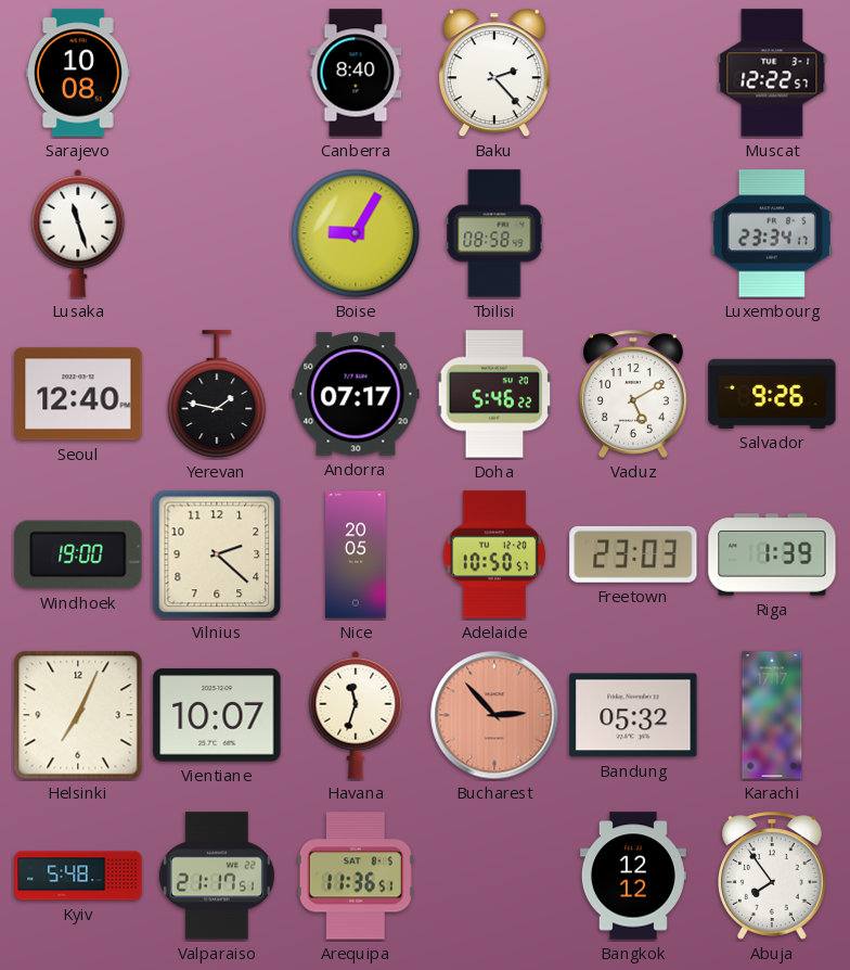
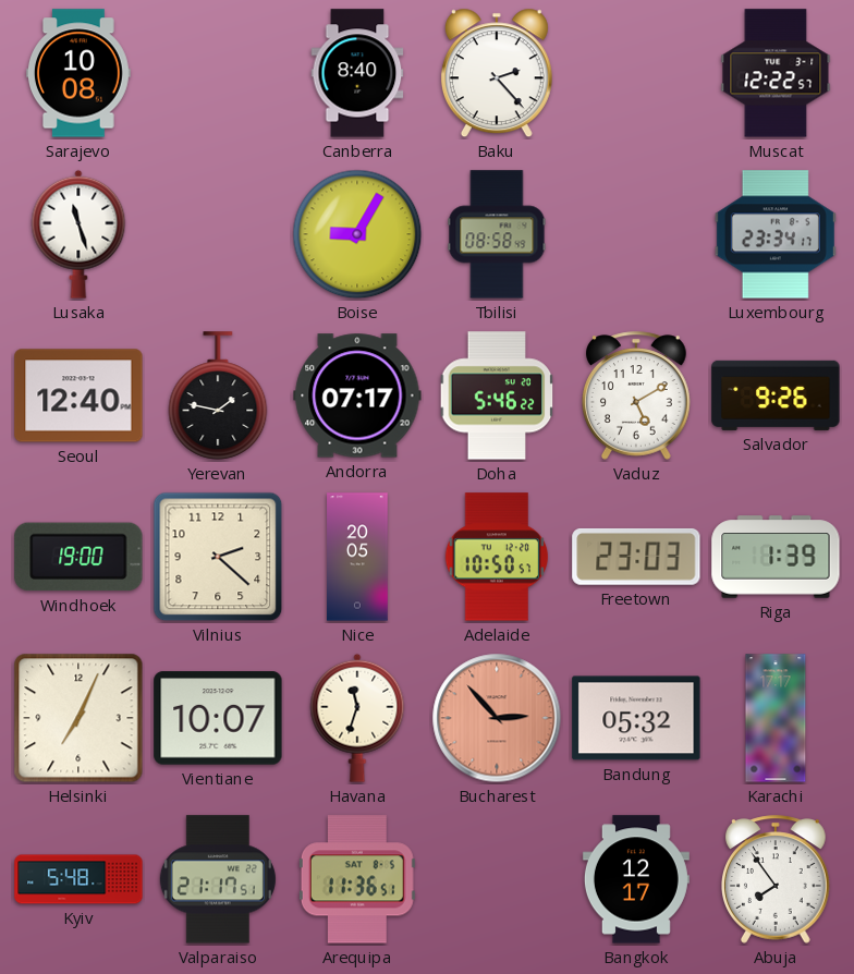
Bangkok: 12:12 -> 12:17 (636, 879)
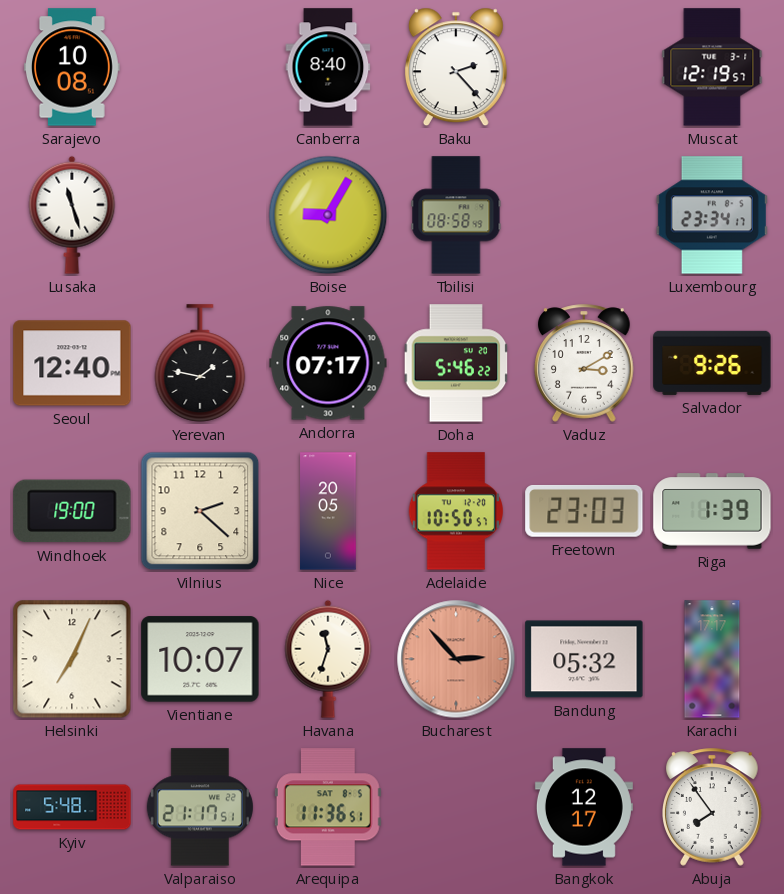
Muscat: 12:22 -> 12:19 (712, 67)
Vaduz: 5:10 -> 3:10 (584, 363)
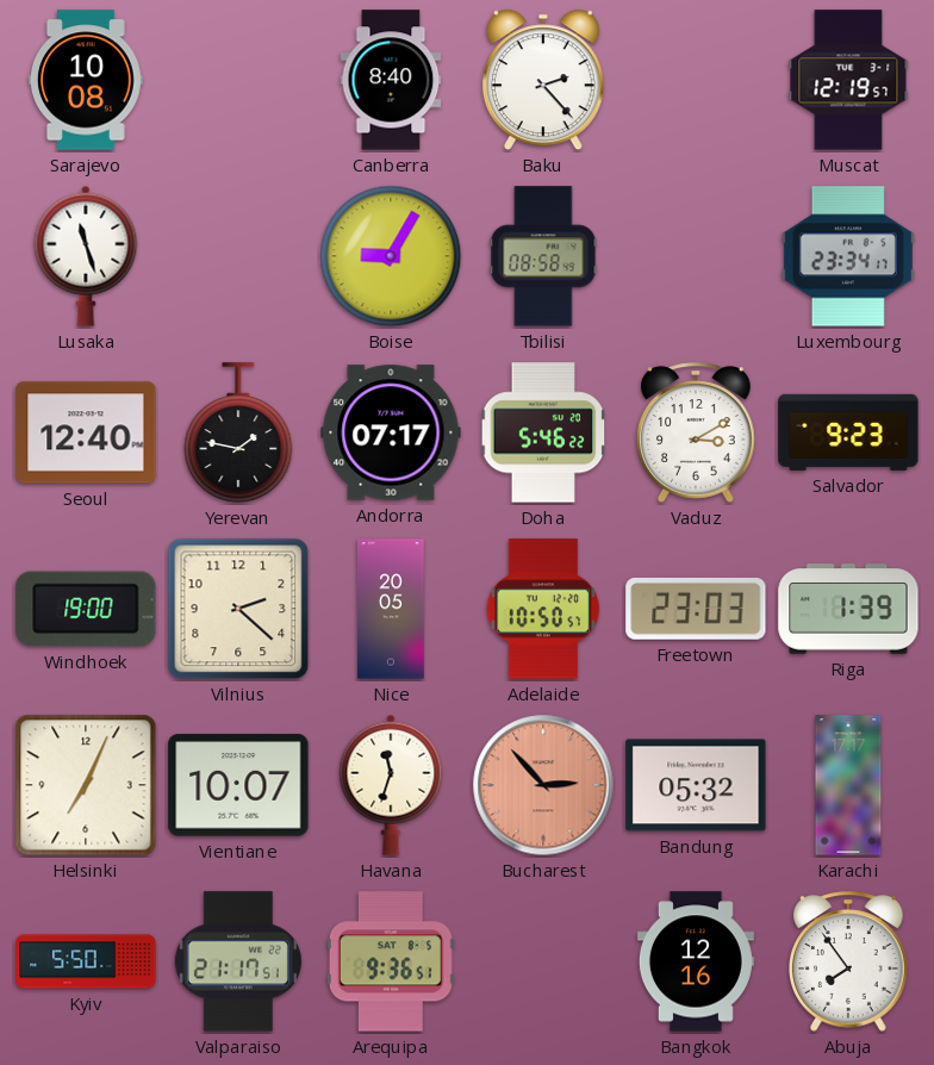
Salvador: 9:26 -> 9:23 (848, 432)
Kyiv: 5:48 -> 5:50 (86, 961)
Arequipa: 11:36 -> 9:36 (391, 961)
Bangkok: 12:17 -> 12:16 (696, 961)
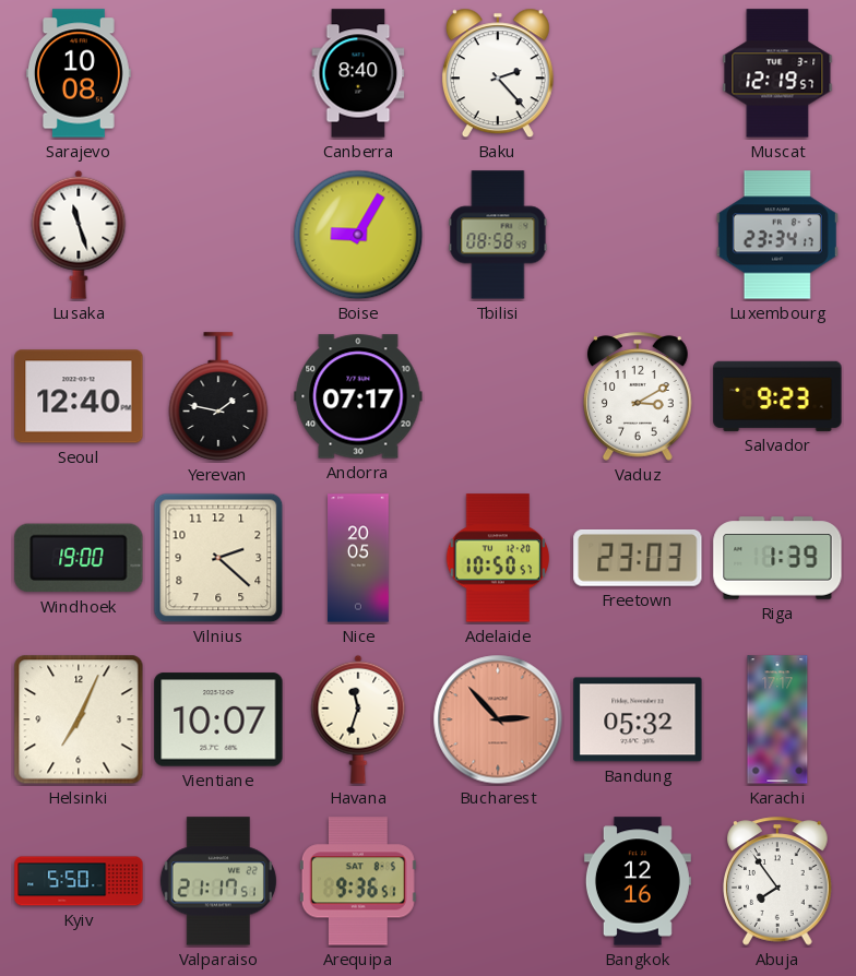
Doha: 5:46 -> none (543, 432)
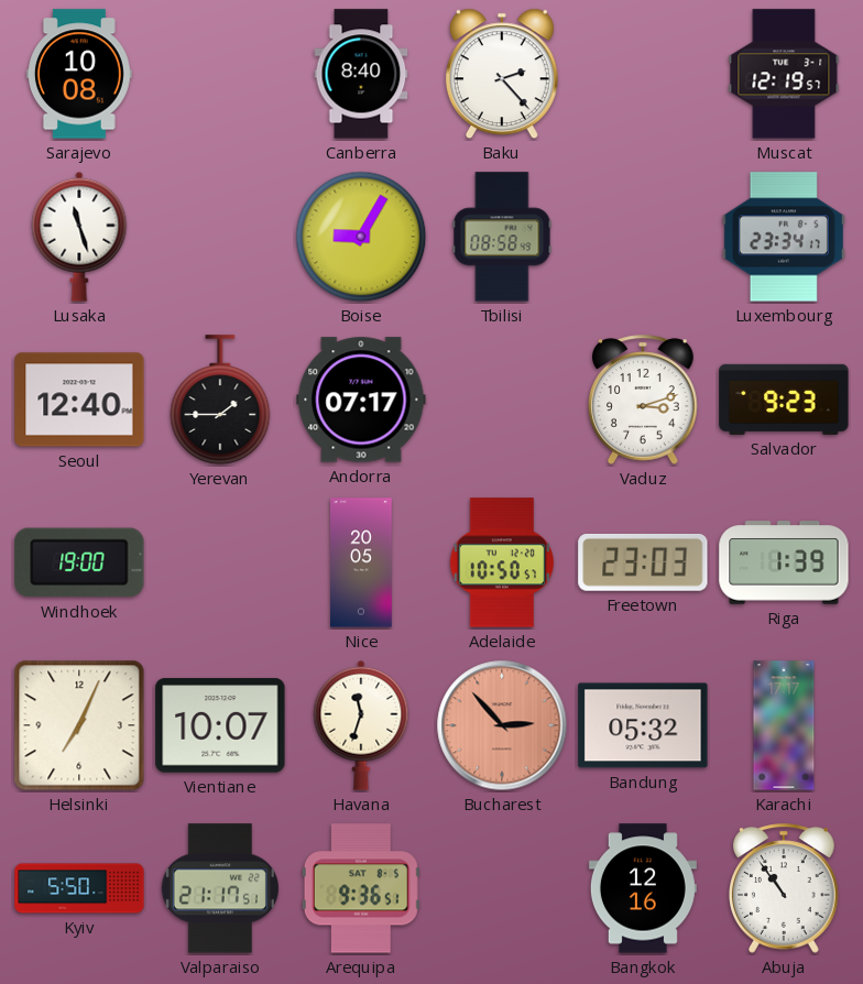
Yerevan: 1:47 -> 1:45 (220, 400)
Vaduz: 3:10 -> 3:12 (643, 400)
Vilnius: 2:22 -> none (218, 558)
Abuja: 7:54 -> 10:54 (784, 888)
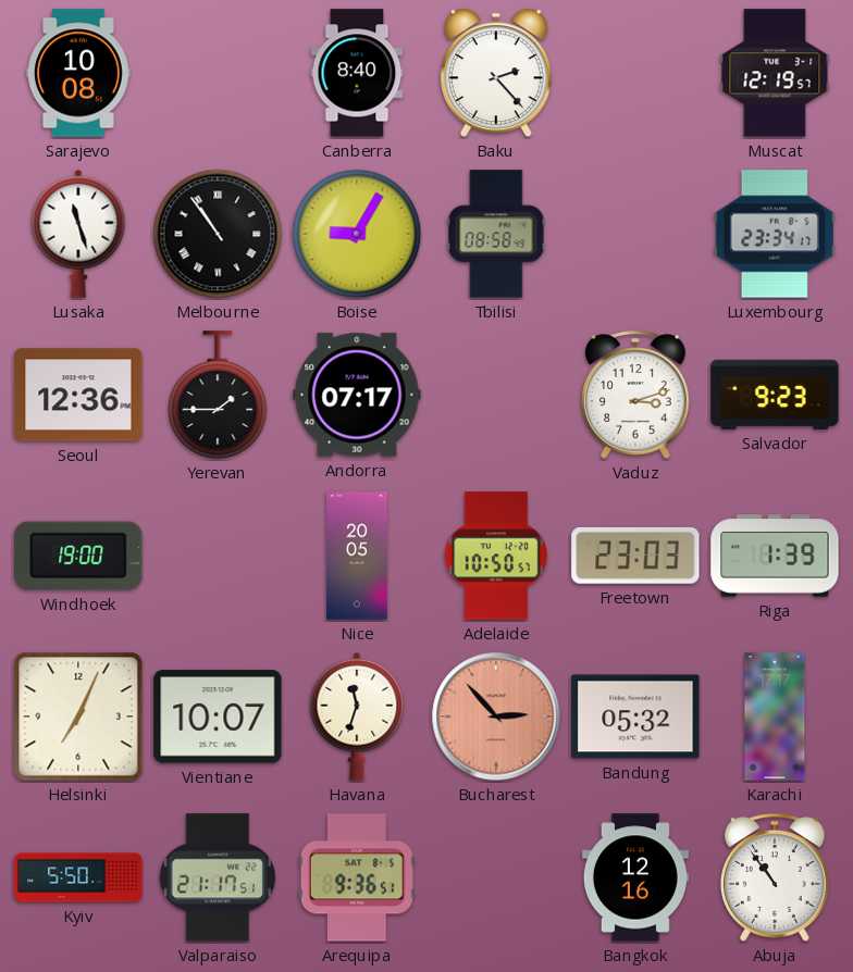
Melbourne: none -> 10:54 (218, 234)
Seoul: 12:40 -> 12:36 (78, 395)
